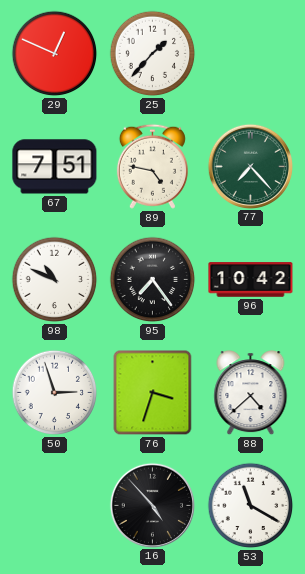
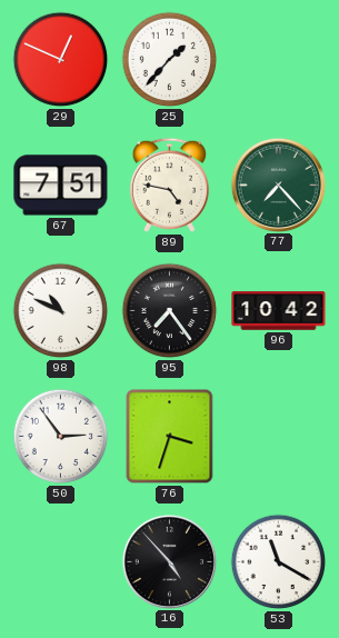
50: 2:57 -> 2:54 (61, 437)
88: 4:38 -> none (251, 393)
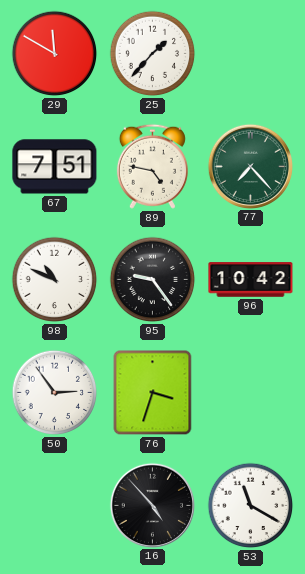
29: 12:49 -> 11:50 (55, 54)
95: 7:24 -> 9:24 (153, 280)
